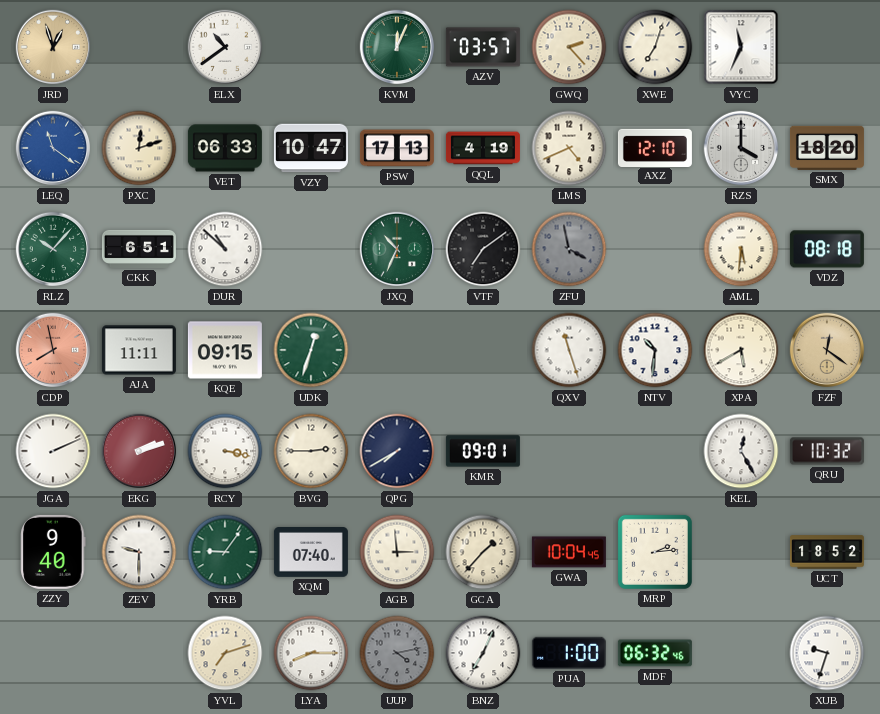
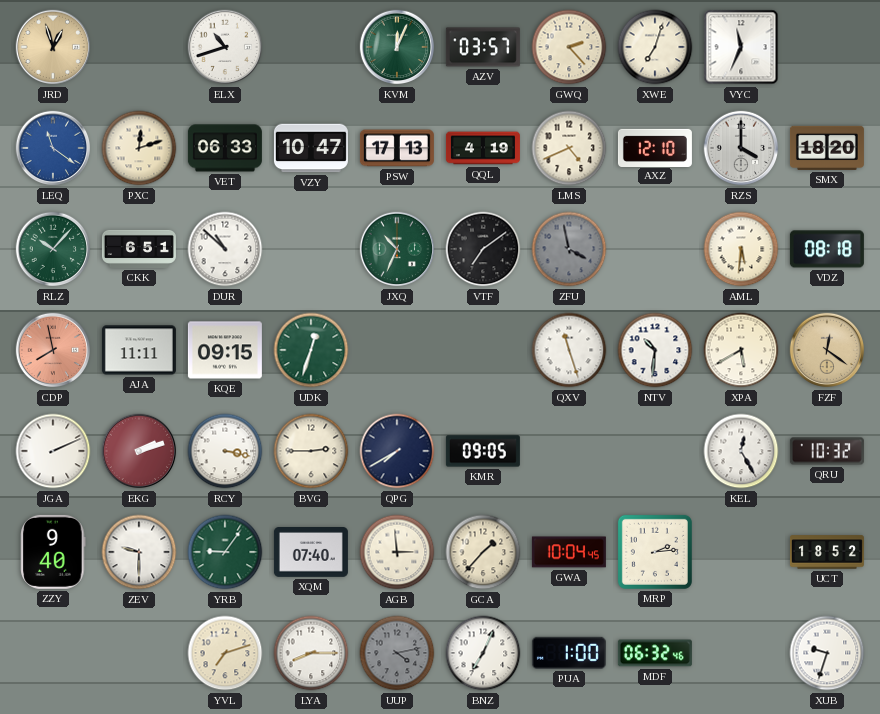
ELX: 10:39 -> 10:42 (225, 47)
KMR: 09:01 -> 09:05 (483, 451)
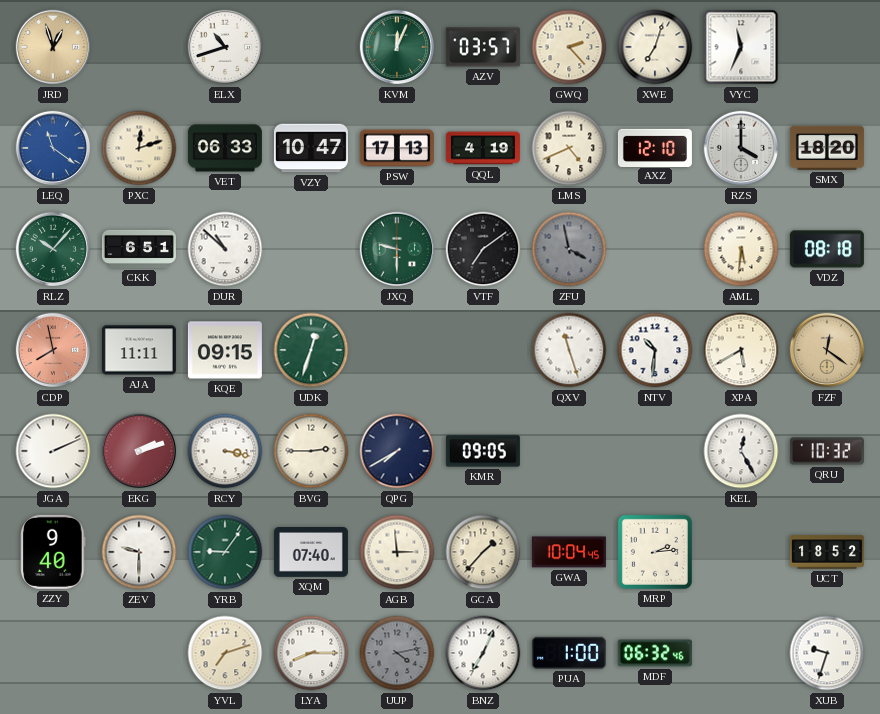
JXQ: 10:34 -> 9:30 (397, 249)
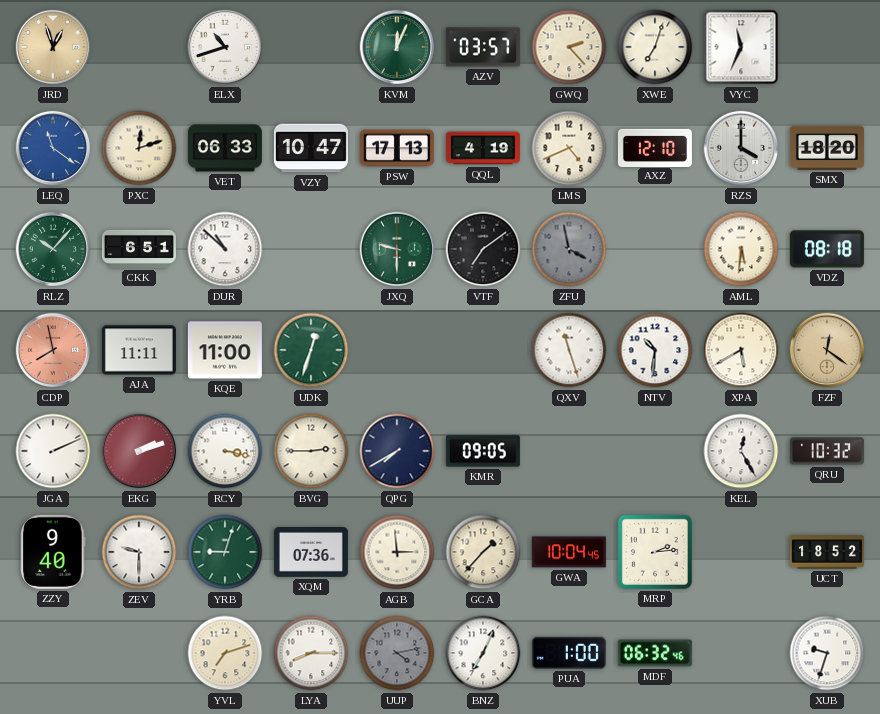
KQE: 09:15 -> 11:00 (225, 350)
YRB: 9:06 -> 9:03 (225, 552)
XQM: 07:40 -> 07:36 (311, 553)
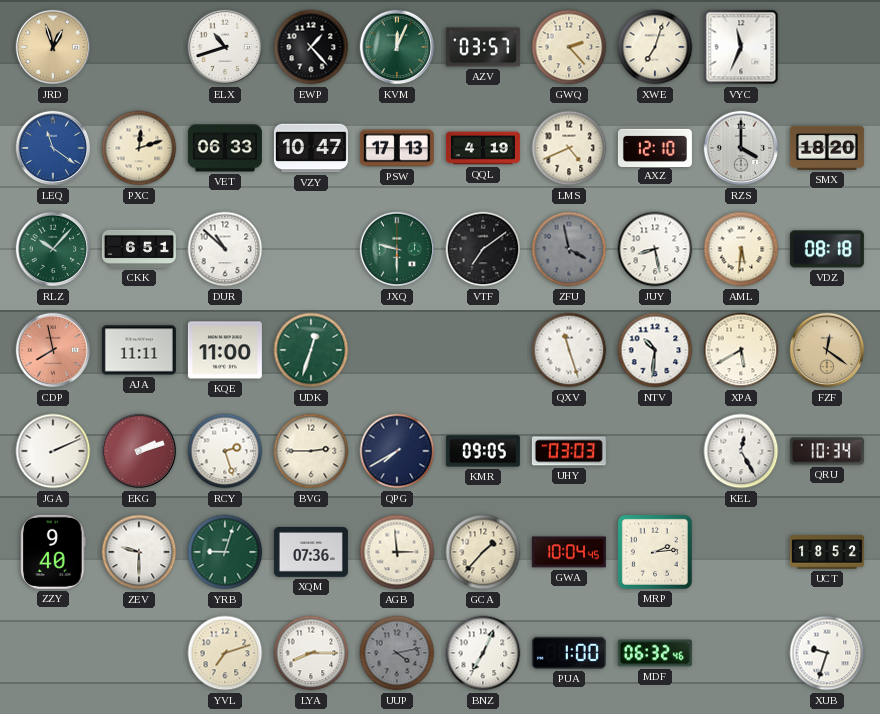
EWP: none -> 1:23 (311, 47)
JUY: none -> 8:28 (655, 249)
RCY: 3:17 -> 2:27 (225, 451)
UHY: none -> 03:03 (569, 451)
QRU: 10:32 -> 10:34 (827, 451)
